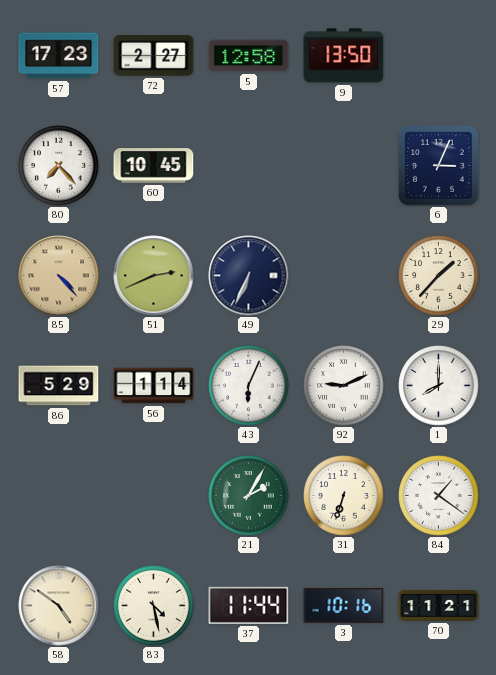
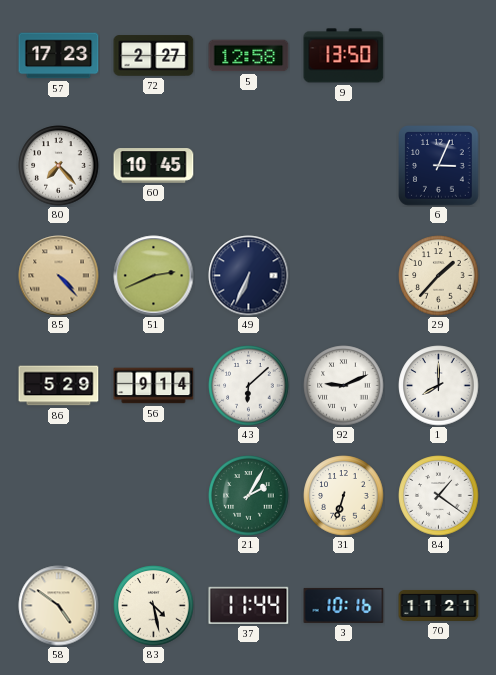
56: 1:14 -> 9:14 (154, 386)
43: 6:04 -> 6:08 (249, 386)
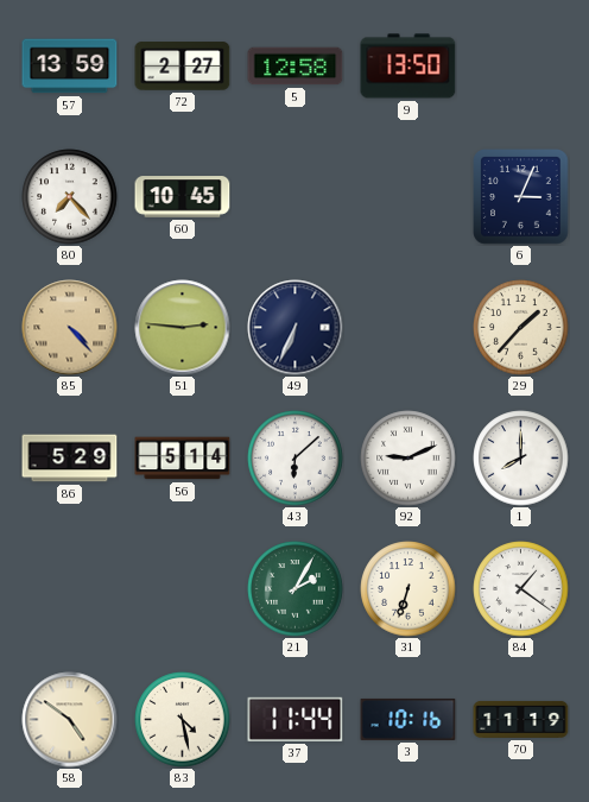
57: 17:23 -> 13:59 (70, 67)
51: 2:41 -> 2:46 (183, 328)
56: 9:14 -> 5:14 (183, 459)
70: 11:21 -> 11:19 (521, 719)
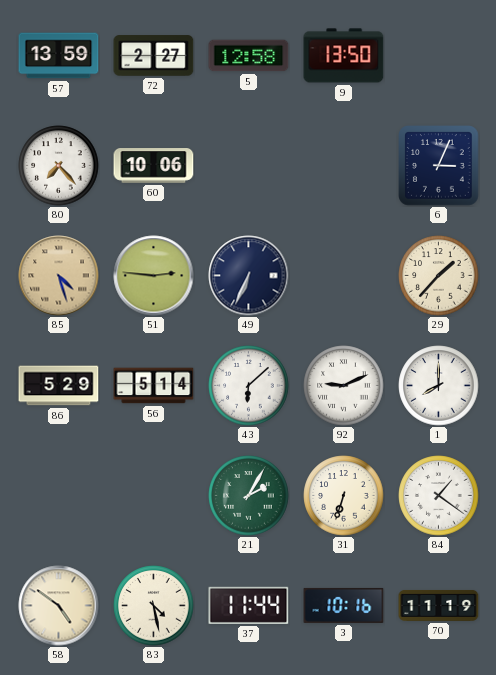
60: 10:45 -> 10:06 (154, 166)
85: 4:23 -> 4:27 (59, 276)
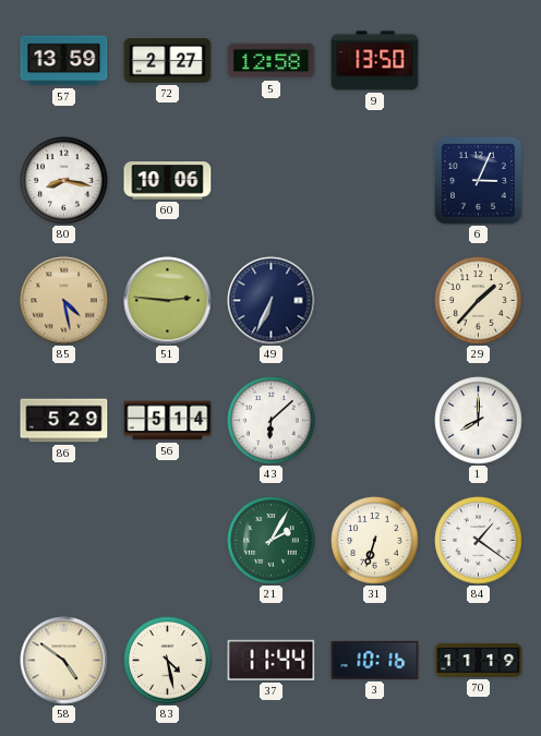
80: 7:23 -> 8:17 (64, 181)
85: 4:27 -> 4:28 (64, 301)
92: 9:11 -> none (344, 386)
